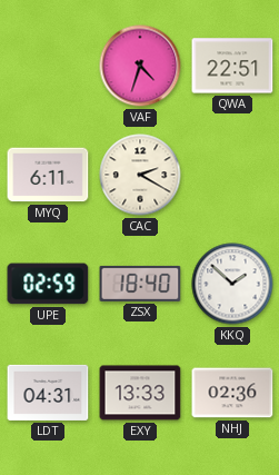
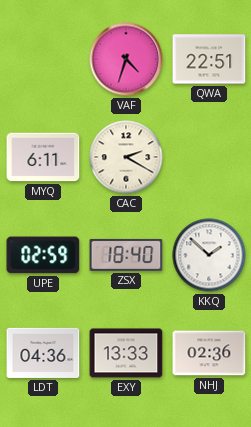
LDT: 04:31 -> 04:36 (43, 353)
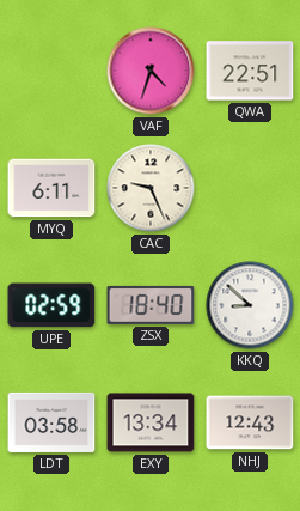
CAC: 2:20 -> 9:26 (151, 188)
KKQ: 1:52 -> 8:52 (250, 305)
LDT: 04:36 -> 03:58 (51, 422)
EXY: 13:33 -> 13:34 (151, 422)
NHJ: 02:36 -> 12:43 (250, 422)
